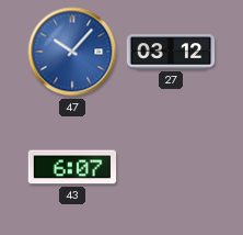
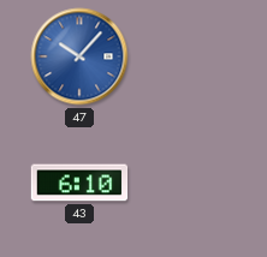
27: 03:12 -> none (171, 52)
43: 6:07 -> 6:10 (79, 183)
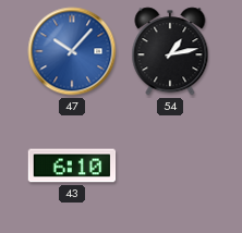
54: none -> 1:13 (170, 51)
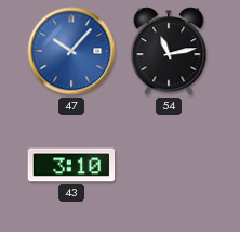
54: 1:13 -> 11:13 (169, 51)
43: 6:10 -> 3:10 (71, 165)
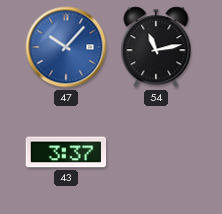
43: 3:10 -> 3:37 (66, 152)
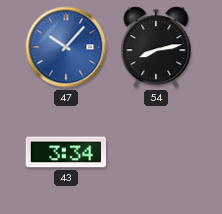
54: 11:13 -> 8:13 (156, 47)
43: 3:37 -> 3:34 (66, 152)
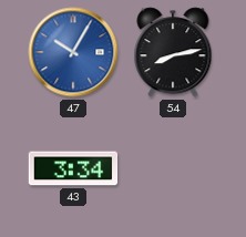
47: 10:07 -> 10:05 (73, 52)
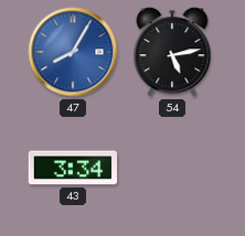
47: 10:05 -> 8:05 (73, 52)
54: 8:13 -> 5:13 (172, 52)
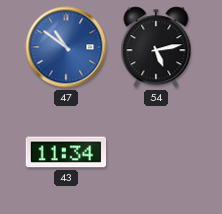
47: 8:05 -> 10:51 (66, 47)
43: 3:34 -> 11:34 (66, 152)
